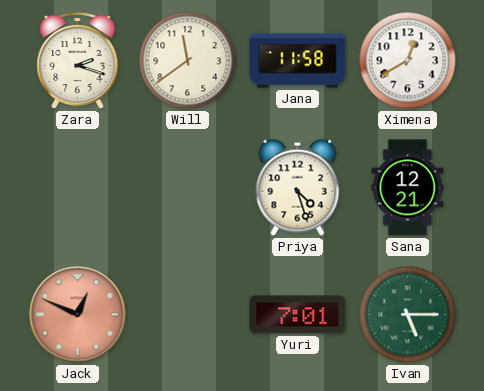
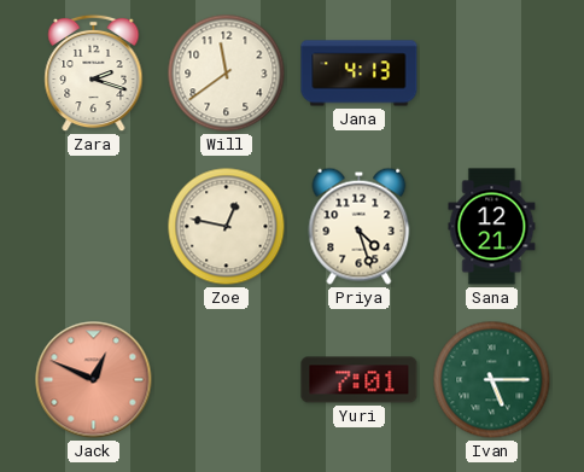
Jana: 11:58 -> 4:13 (360, 74)
Ximena: 12:40 -> none (408, 61)
Zoe: none -> 12:47 (227, 227)
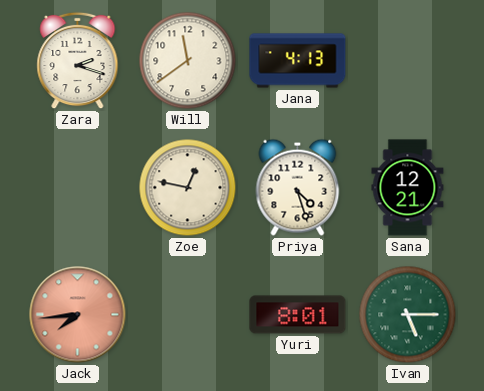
Jack: 12:49 -> 7:44 (78, 315)
Yuri: 7:01 -> 8:01 (298, 315)
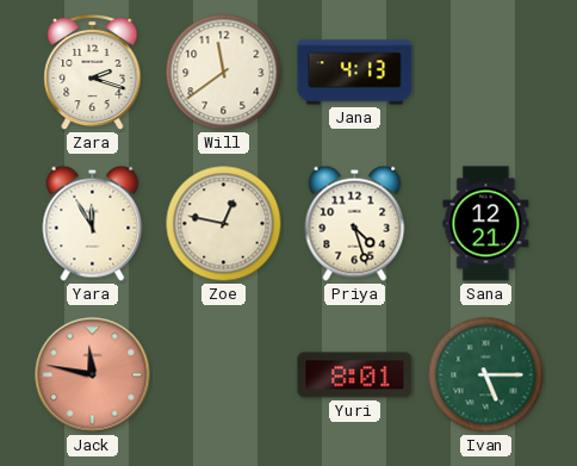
Yara: none -> 11:55 (93, 223)
Jack: 7:44 -> 11:47 (93, 375)
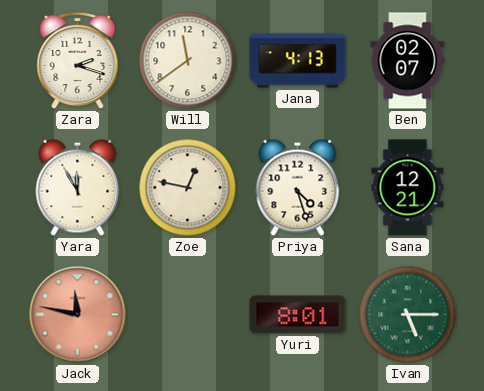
Ben: none -> 02:07 (408, 61)
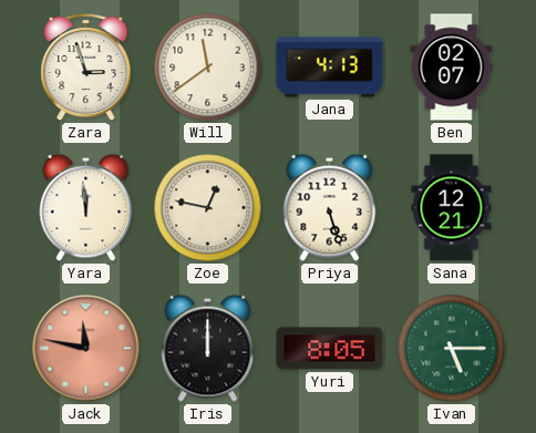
Zara: 2:18 -> 2:57 (86, 68)
Yara: 11:55 -> 11:59 (86, 207)
Priya: 4:27 -> 5:27 (330, 207)
Iris: none -> 12:00 (208, 348)
Yuri: 8:01 -> 8:05 (330, 349)
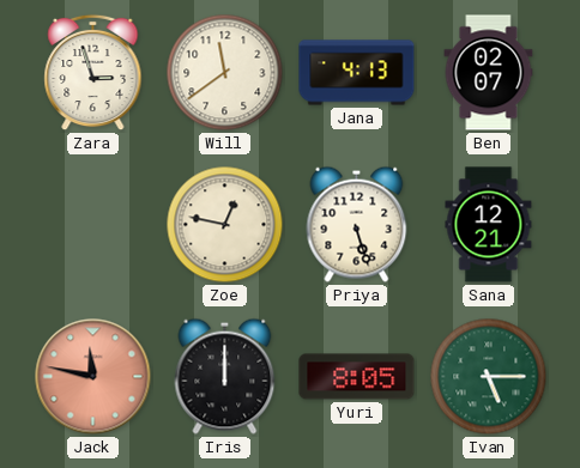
Yara: 11:59 -> none (86, 207)
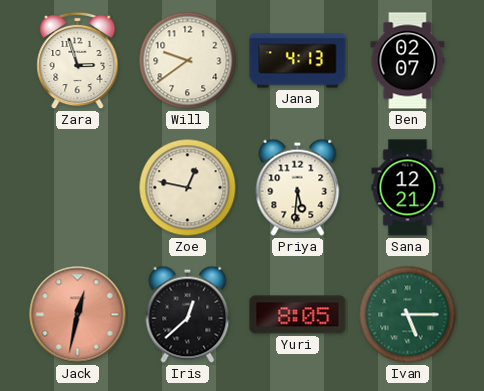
Will: 11:39 -> 9:39 (188, 61)
Priya: 5:27 -> 5:31 (298, 187)
Jack: 11:47 -> 12:32 (78, 315)
Iris: 12:00 -> 12:38 (188, 314)
